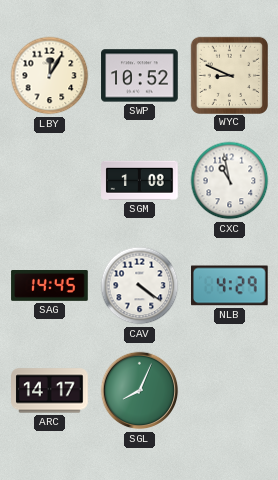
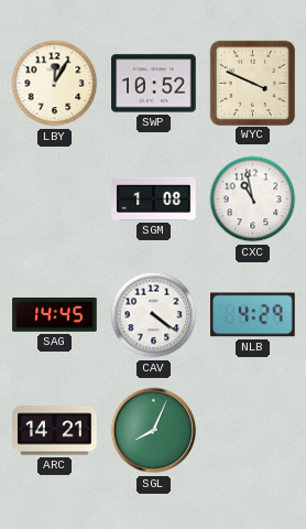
WYC: 8:49 -> 3:49 (252, 83)
ARC: 14:17 -> 14:21 (55, 431)
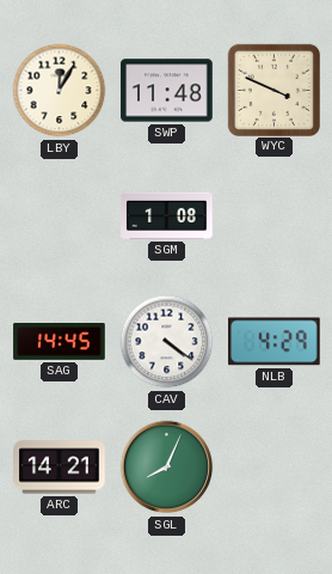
SWP: 10:52 -> 11:48 (167, 91)
CXC: 10:58 -> none (253, 199)
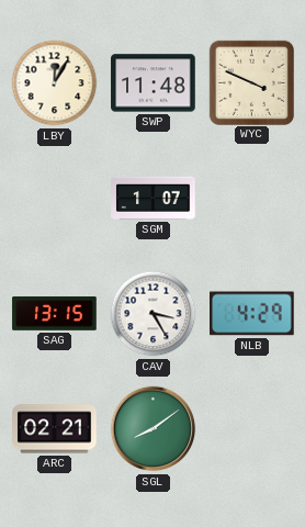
SGM: 1:08 -> 1:07 (154, 198)
SAG: 14:45 -> 13:15 (55, 314)
CAV: 4:21 -> 3:25 (154, 314)
ARC: 14:21 -> 02:21 (55, 429)
SGL: 8:04 -> 8:09 (154, 429)
